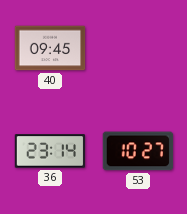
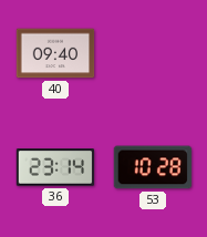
40: 09:45 -> 09:40 (55, 53)
53: 10:27 -> 10:28 (153, 167)
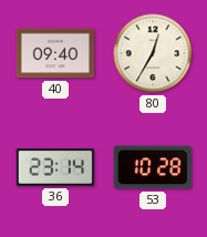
80: none -> 12:35 (153, 53)
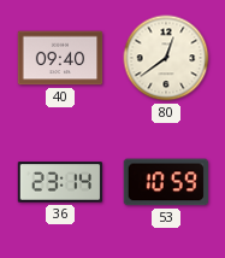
80: 12:35 -> 12:39 (166, 58)
53: 10:28 -> 10:59 (166, 182)
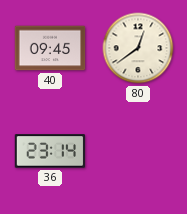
40: 09:40 -> 09:45 (50, 48)
53: 10:59 -> none (166, 182)
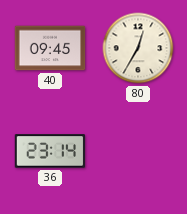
80: 12:39 -> 12:35 (138, 48)
